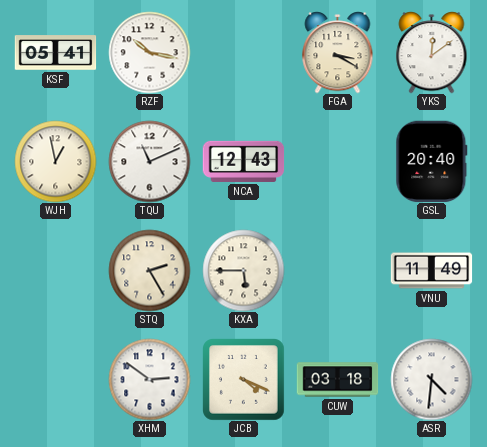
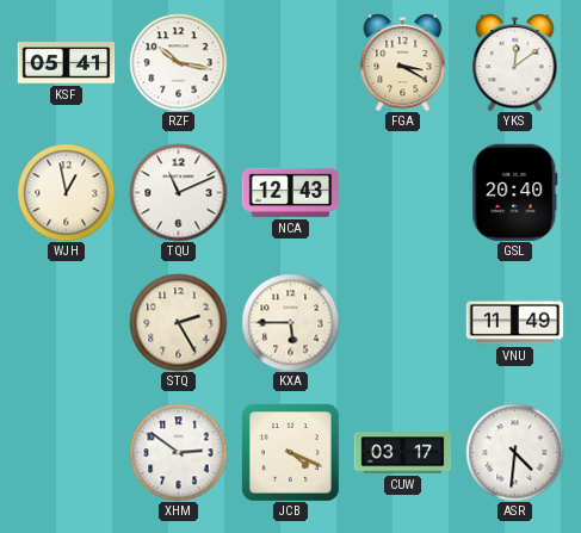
CUW: 03:18 -> 03:17 (402, 453)
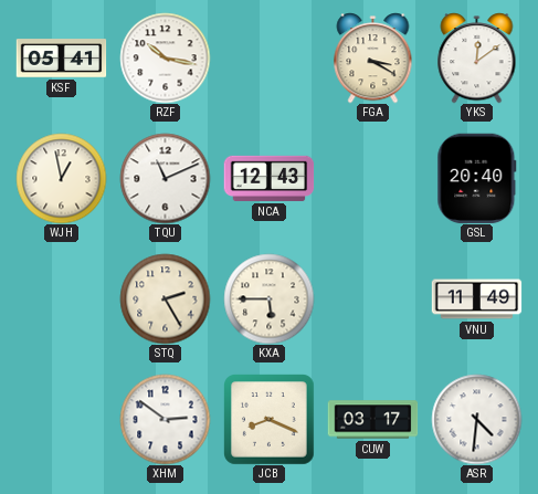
JCB: 4:19 -> 8:19 (270, 420)
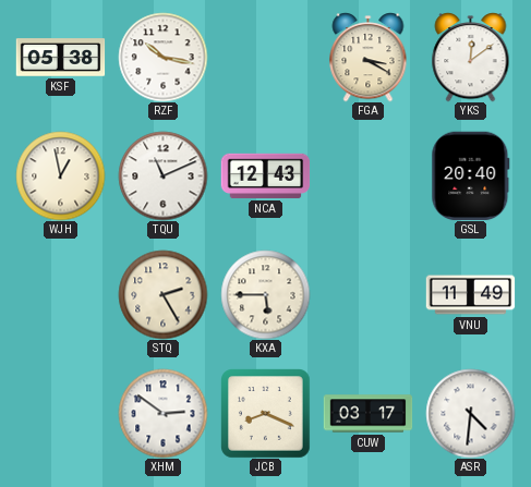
KSF: 05:41 -> 05:38 (60, 58)
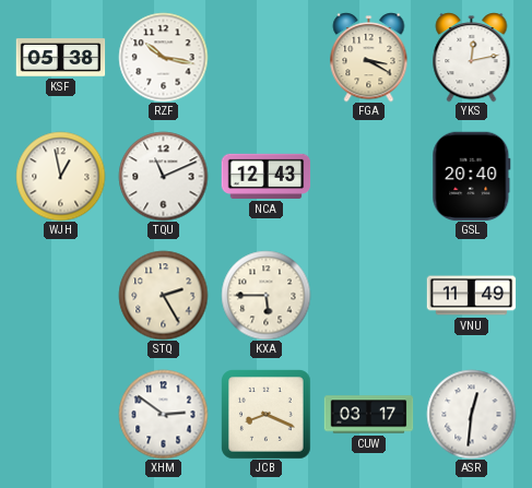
YKS: 12:09 -> 12:13 (472, 58)
ASR: 4:31 -> 12:31 (471, 414)
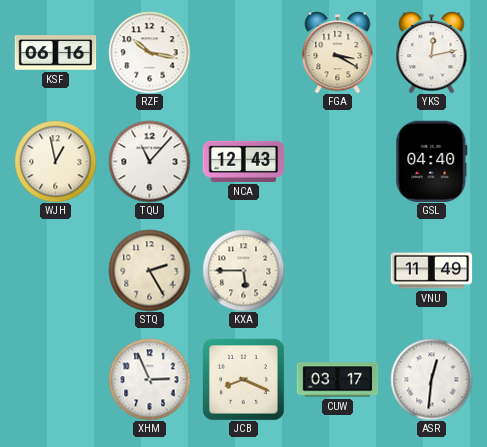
KSF: 05:38 -> 06:16 (55, 53)
TQU: 11:11 -> 11:07 (149, 161)
GSL: 20:40 -> 04:40 (432, 161)
XHM: 2:51 -> 2:56 (149, 379)
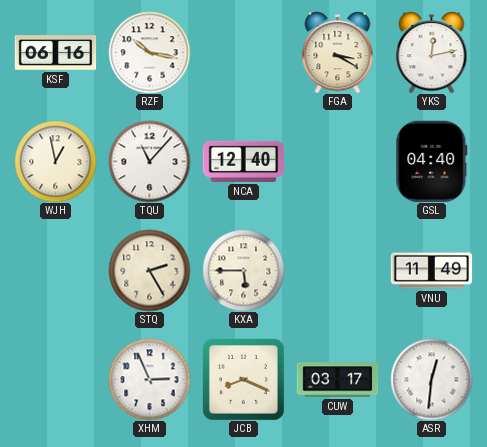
NCA: 12:43 -> 12:40 (243, 161)
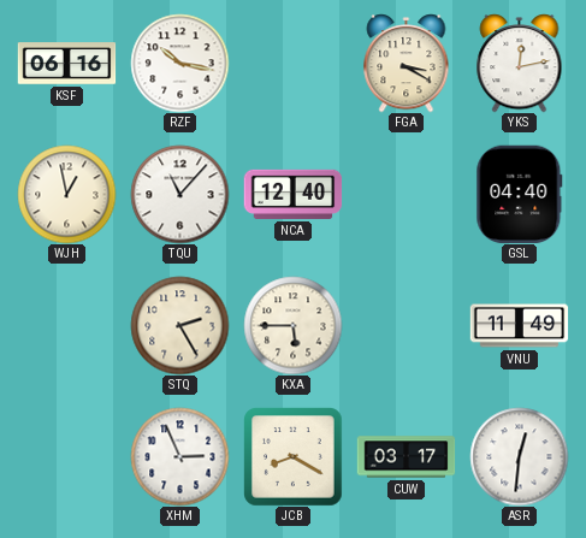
JCB: 8:19 -> 8:20 (294, 457)
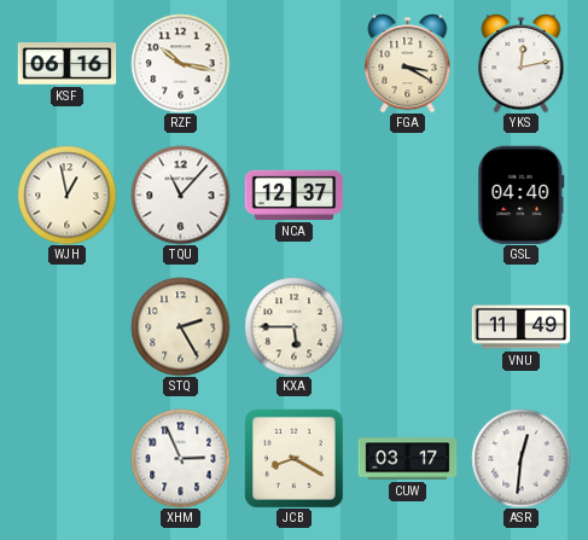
NCA: 12:40 -> 12:37 (293, 194)
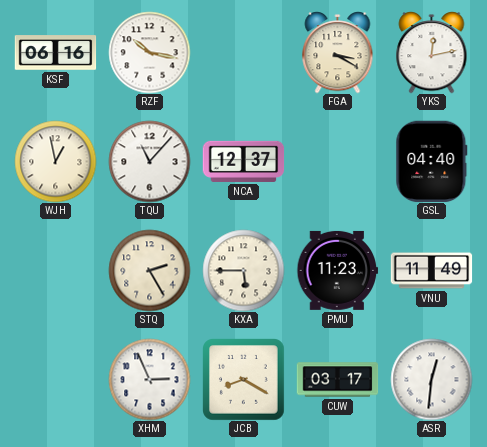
PMU: none -> 11:23 (337, 270)
